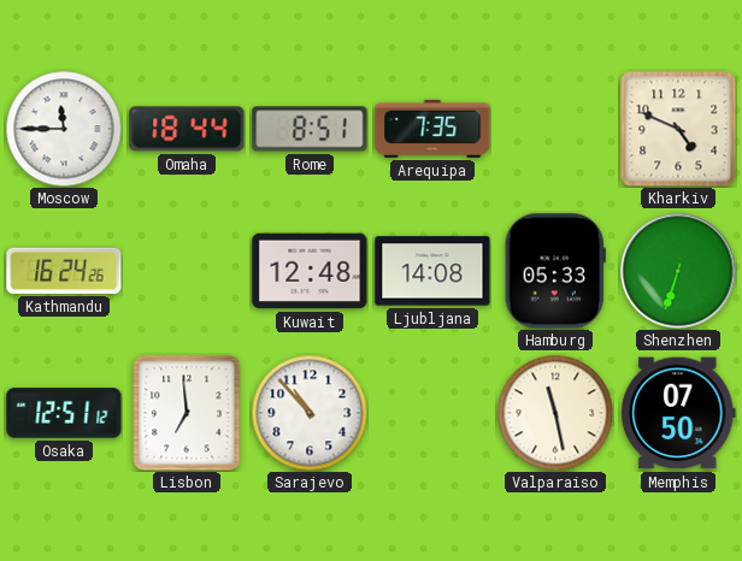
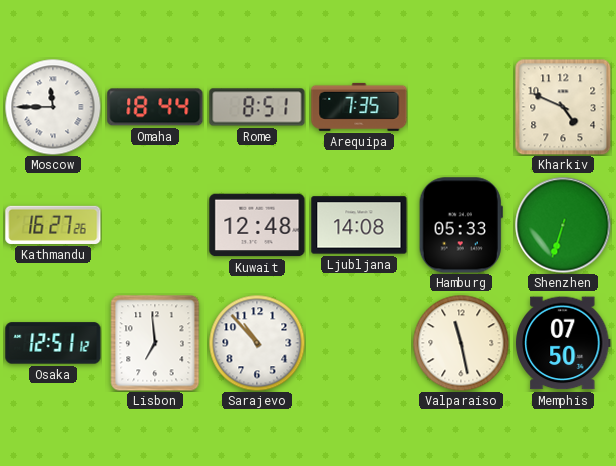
Kathmandu: 16:24 -> 16:27 (53, 225)
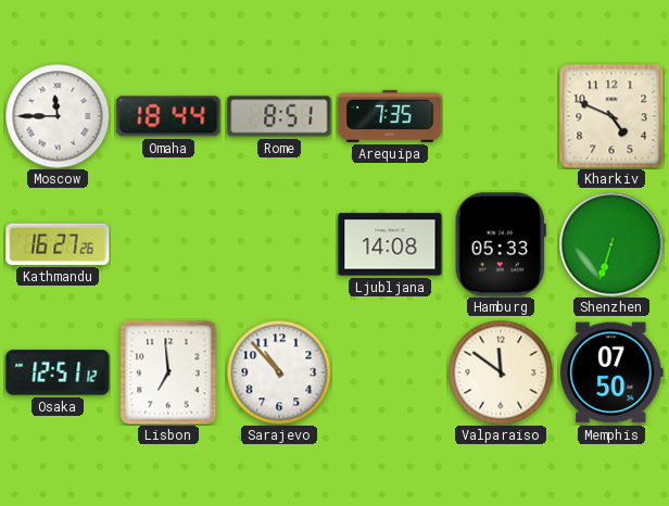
Kuwait: 12:48 -> none (257, 225)
Valparaiso: 11:28 -> 11:51 (501, 372)
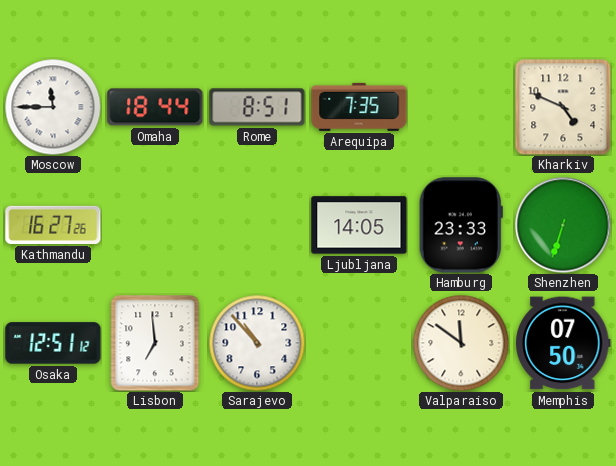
Ljubljana: 14:08 -> 14:05 (359, 225)
Hamburg: 05:33 -> 23:33 (461, 225)
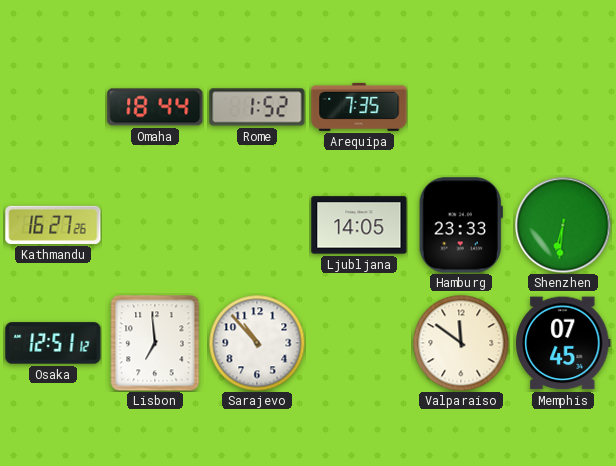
Moscow: 11:45 -> none (53, 107)
Rome: 8:51 -> 1:52 (257, 107)
Kharkiv: 4:49 -> none (563, 107)
Shenzhen: 6:33 -> 6:31 (563, 225)
Memphis: 07:50 -> 07:45 (564, 343)
